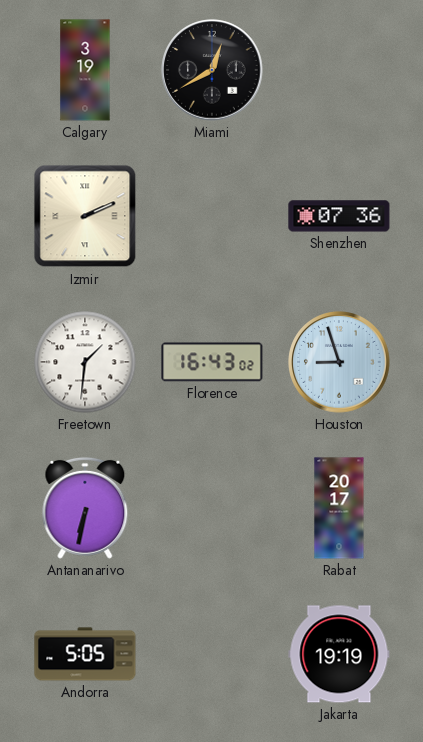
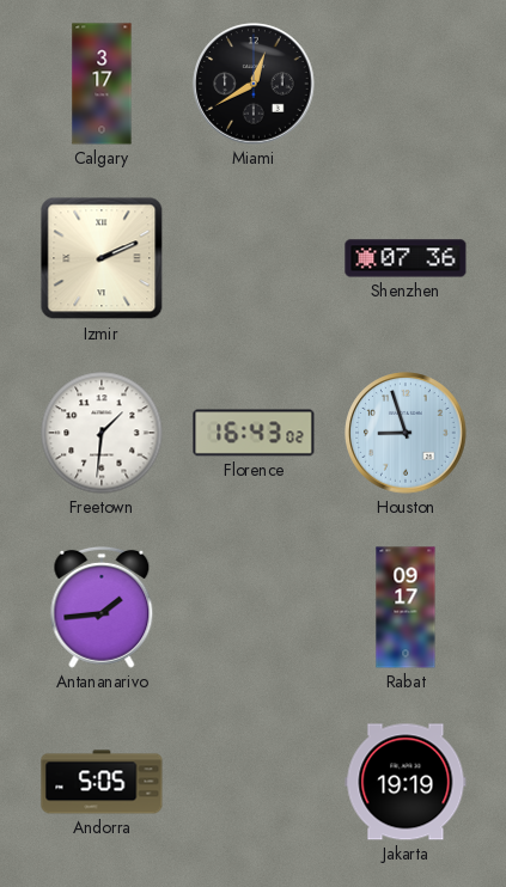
Calgary: 3:19 -> 3:17 (102, 84)
Antananarivo: 6:32 -> 1:44 (102, 607)
Rabat: 20:17 -> 09:17 (406, 607)
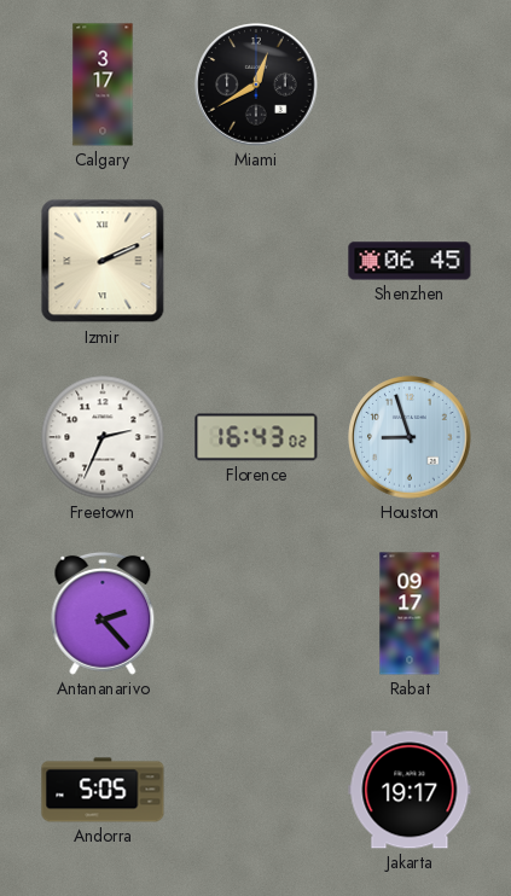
Shenzhen: 07:36 -> 06:45 (410, 261)
Freetown: 1:31 -> 2:34 (103, 437)
Antananarivo: 1:44 -> 2:23 (103, 613)
Jakarta: 19:19 -> 19:17 (410, 790)
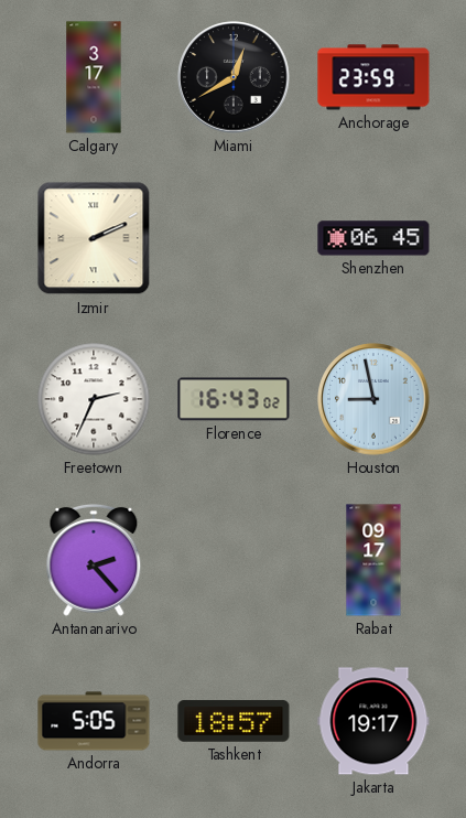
Anchorage: none -> 23:59 (373, 77)
Houston: 8:57 -> 8:58 (373, 399)
Tashkent: none -> 18:57 (234, 721)
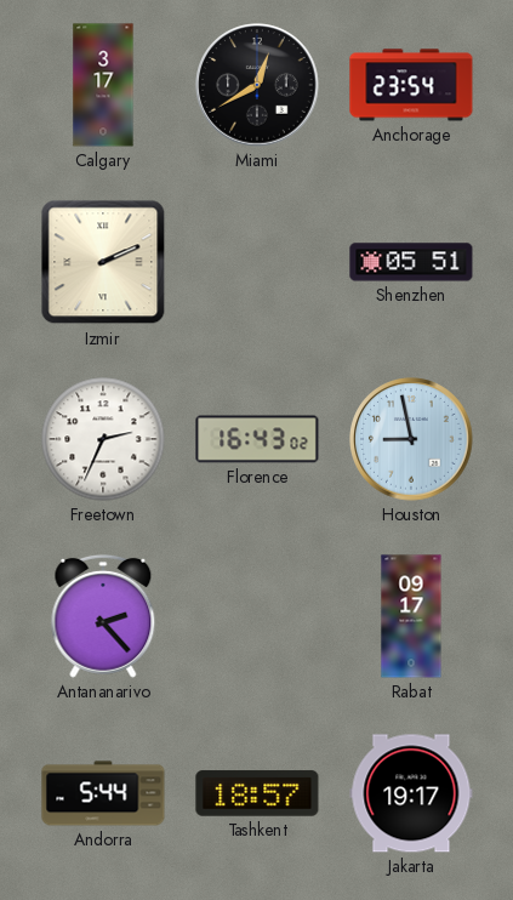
Anchorage: 23:59 -> 23:54 (411, 85)
Shenzhen: 06:45 -> 05:51 (411, 262)
Andorra: 5:05 -> 5:44 (103, 793)
